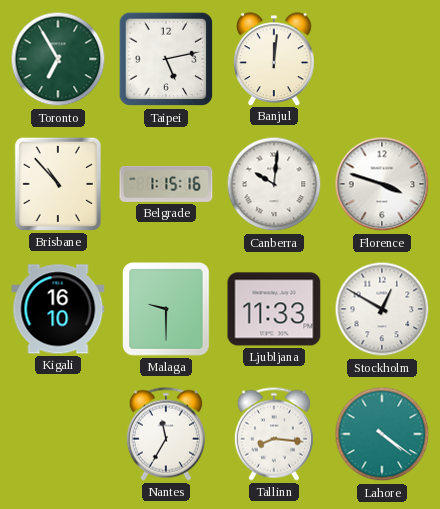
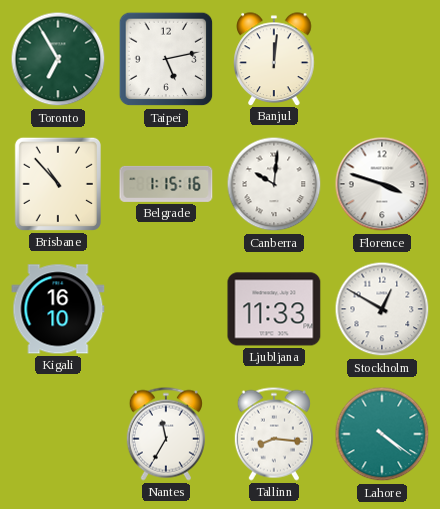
Malaga: 9:30 -> none (166, 309)
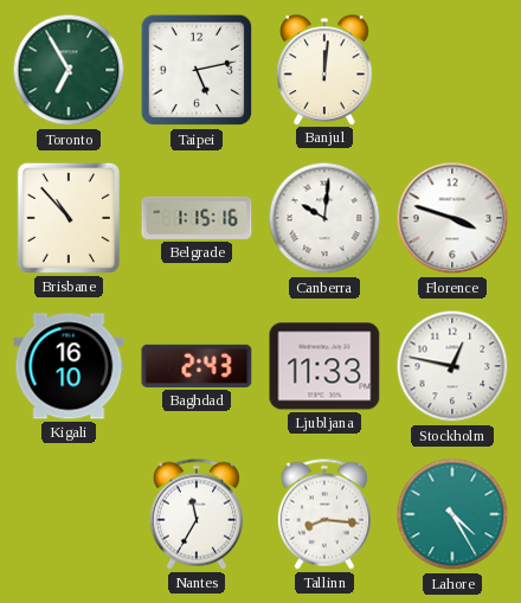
Baghdad: none -> 2:43 (197, 366)
Stockholm: 12:50 -> 12:47 (452, 366)
Lahore: 4:21 -> 4:25 (452, 514)
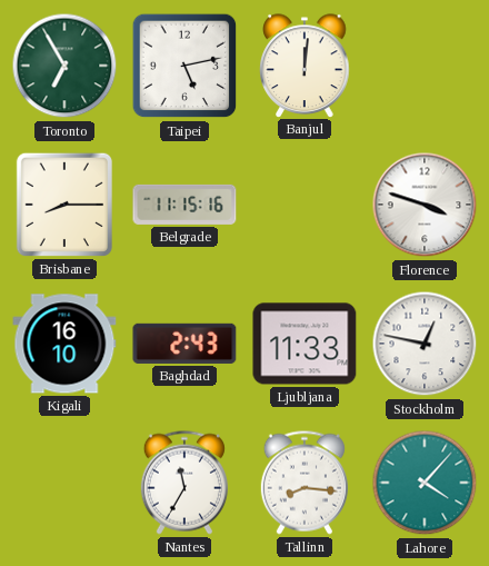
Brisbane: 10:53 -> 8:15 (64, 205)
Belgrade: 1:15 -> 11:15 (184, 205)
Canberra: 10:01 -> none (324, 218)
Lahore: 4:25 -> 4:07 (425, 483)
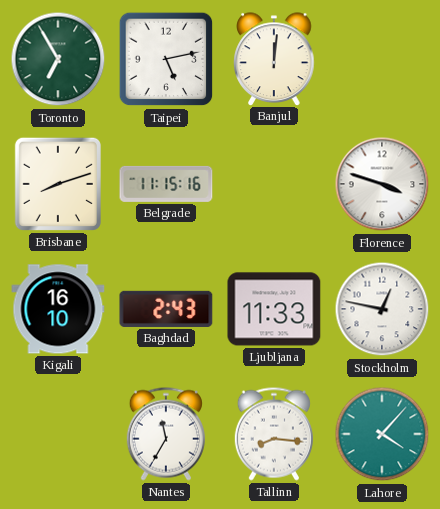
Brisbane: 8:15 -> 8:12 (58, 184)
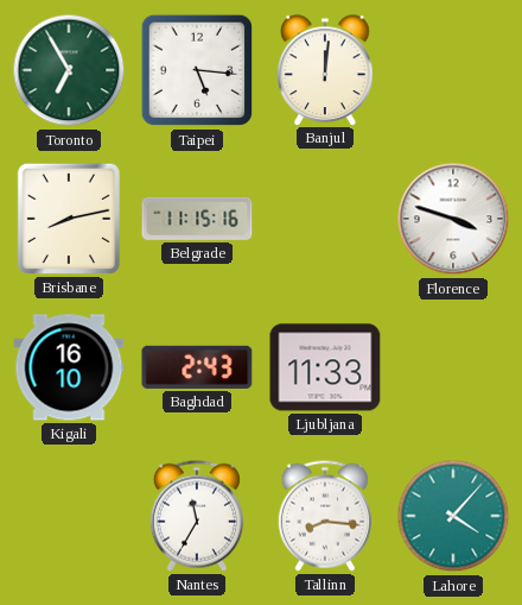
Taipei: 5:13 -> 5:16 (197, 70)
Brisbane: 8:12 -> 8:13 (69, 219)
Stockholm: 12:47 -> none (382, 309)
